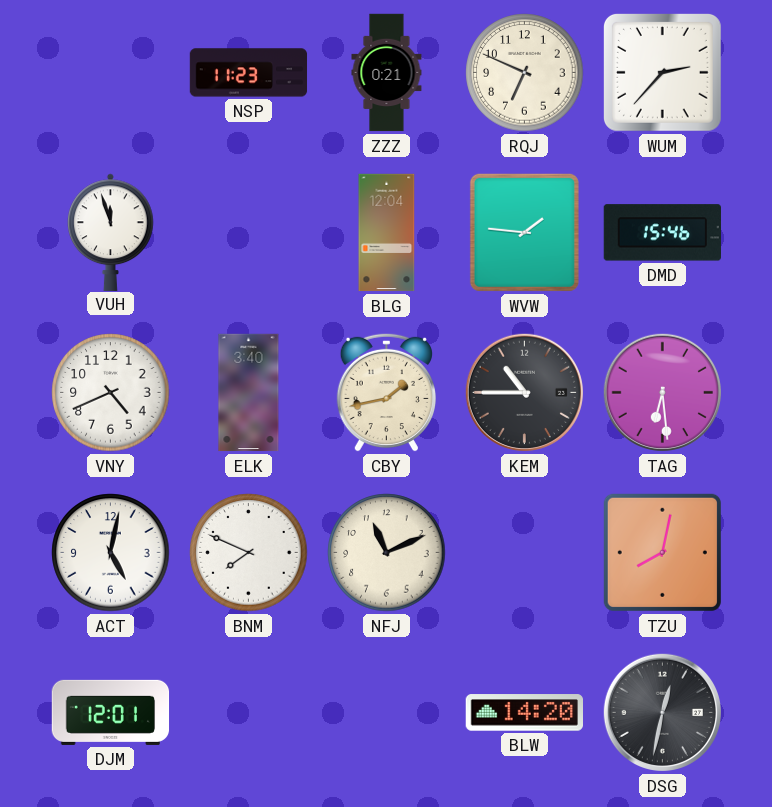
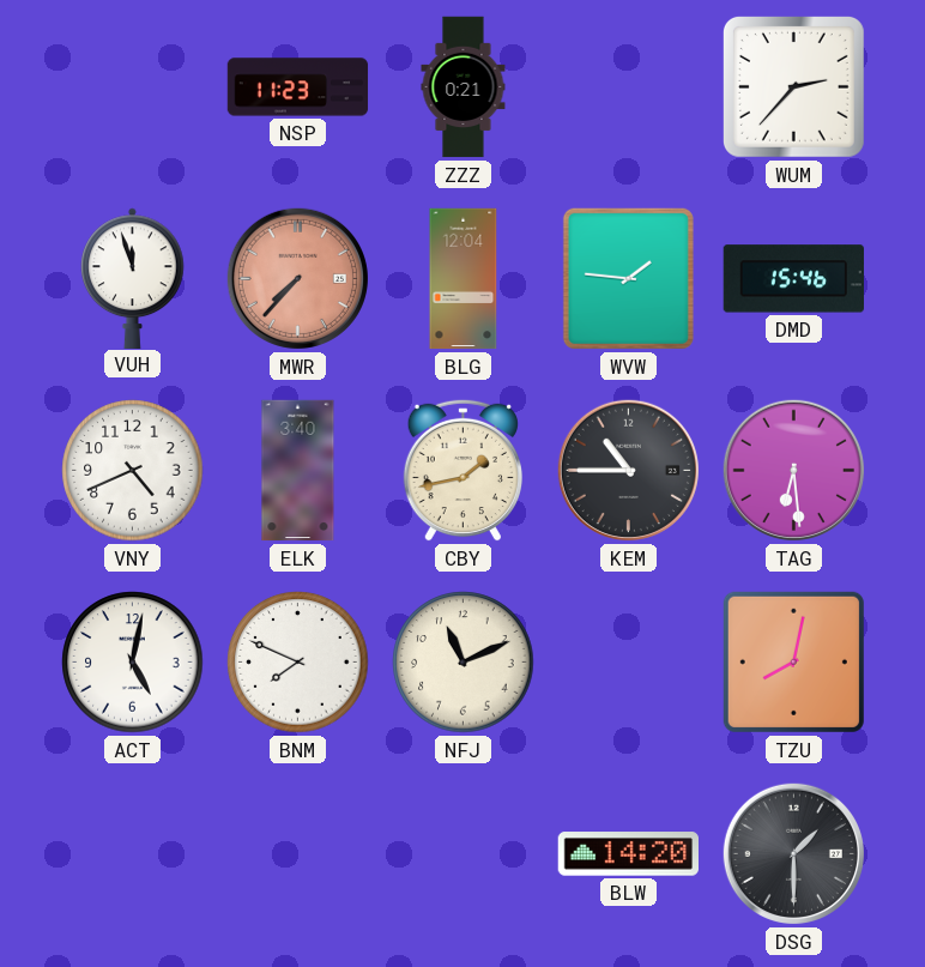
RQJ: 6:49 -> none (525, 73)
MWR: none -> 7:37 (297, 278)
DJM: 12:01 -> none (111, 712)
DSG: 12:32 -> 1:30 (793, 853)
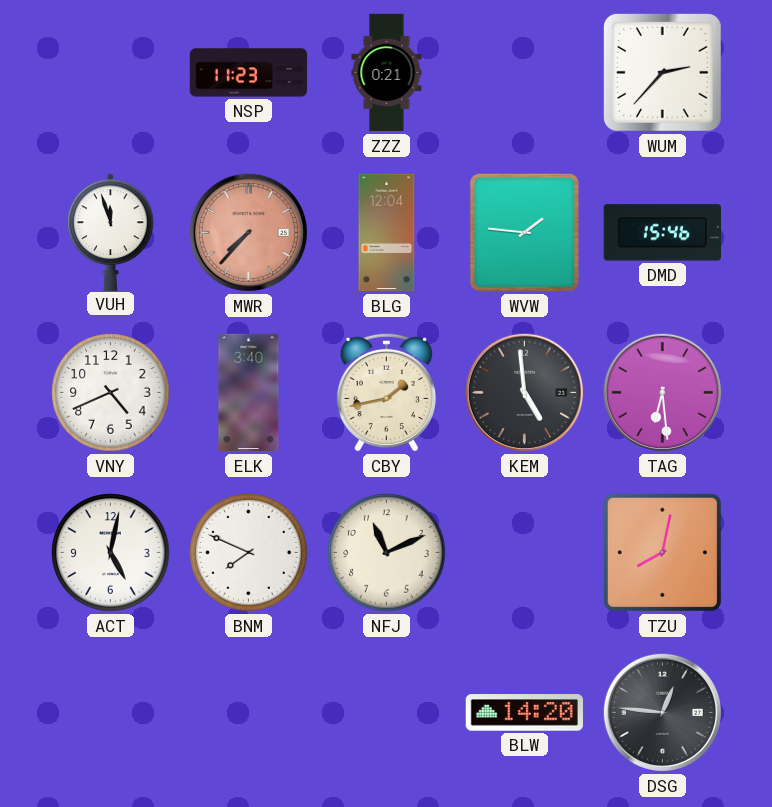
KEM: 10:45 -> 4:59 (524, 392)
DSG: 1:30 -> 12:46 (662, 712)
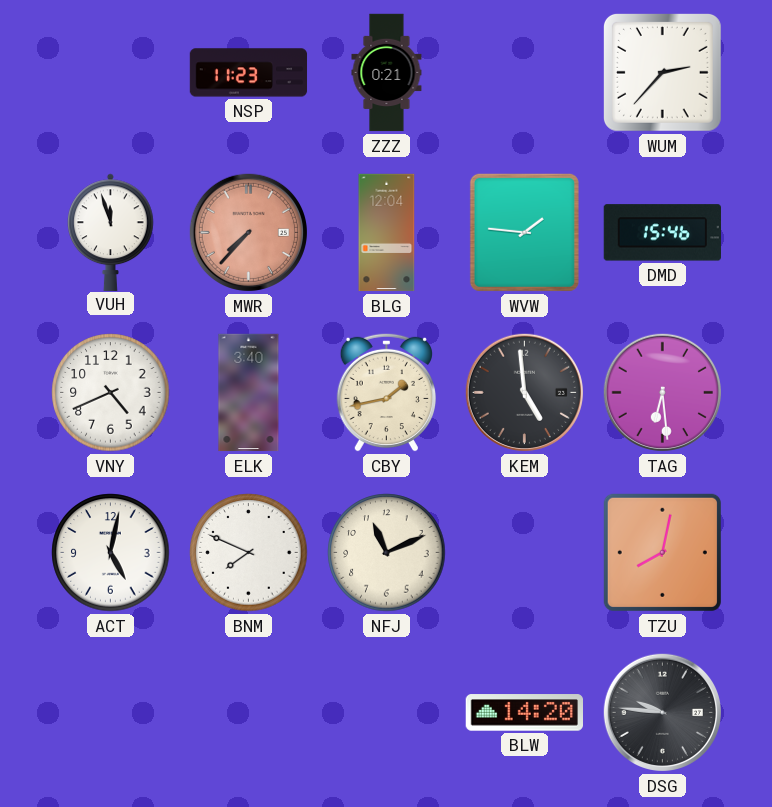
DSG: 12:46 -> 9:46 (662, 712)
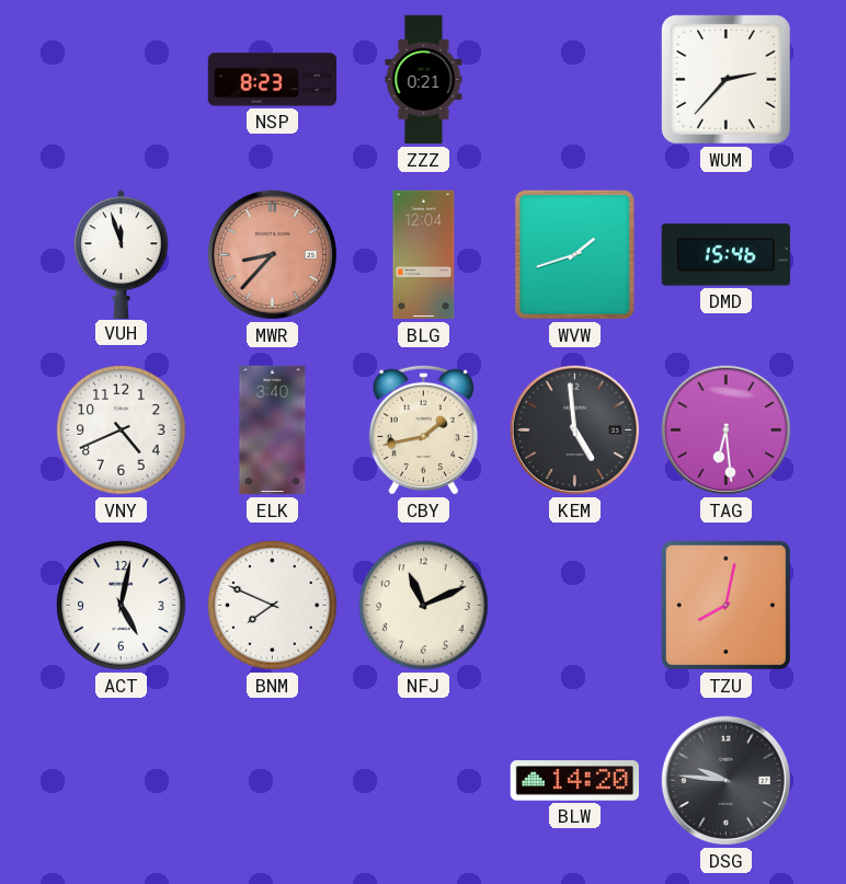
NSP: 11:23 -> 8:23 (273, 80)
MWR: 7:37 -> 8:37 (272, 254)
WVW: 1:46 -> 1:42 (574, 254)
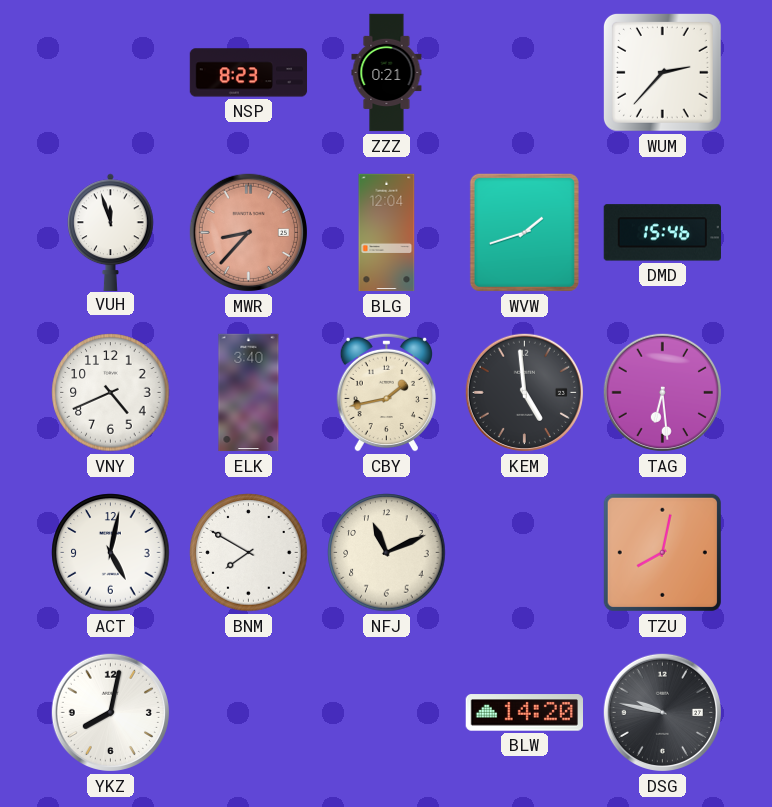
BNM: 7:49 -> 7:50 (249, 553)
YKZ: none -> 8:02 (110, 712)
DSG: 9:46 -> 9:47 (662, 712)
